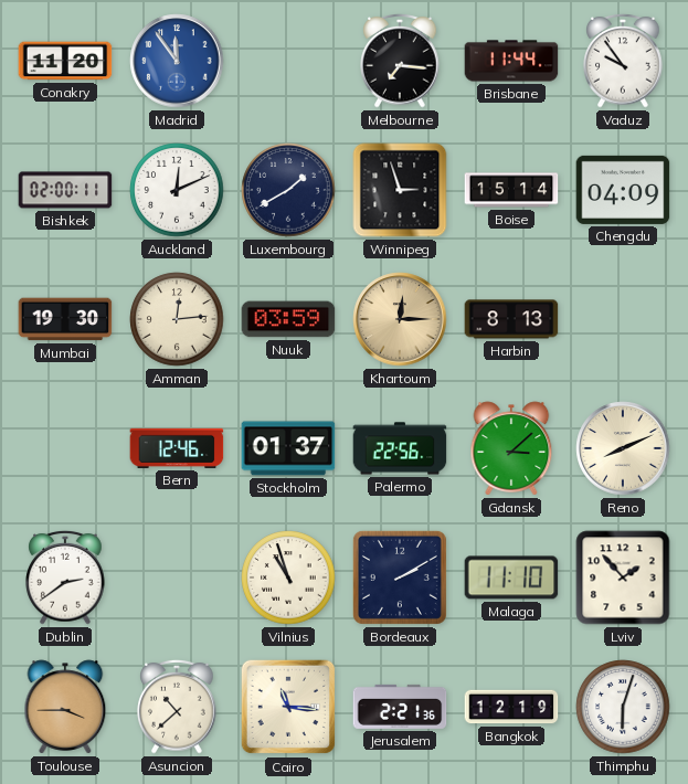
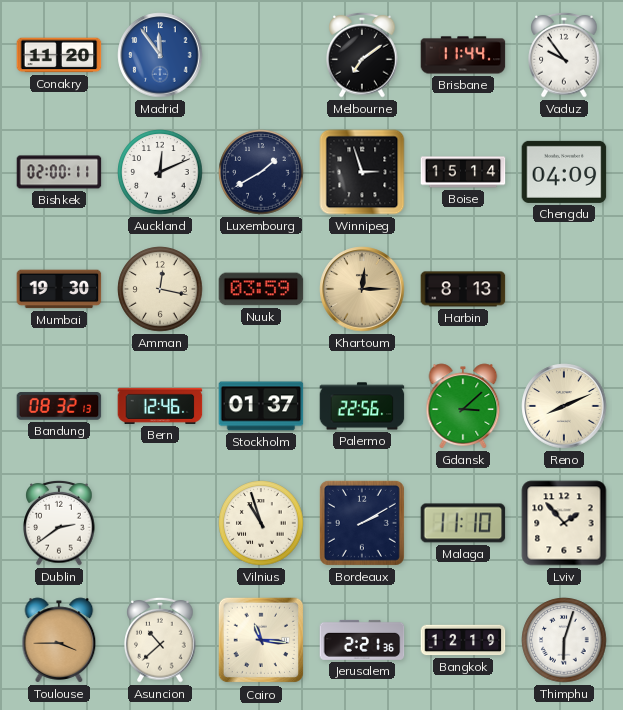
Melbourne: 7:16 -> 7:09 (362, 55)
Amman: 12:14 -> 12:17 (160, 289)
Bandung: none -> 08:32 (59, 406)
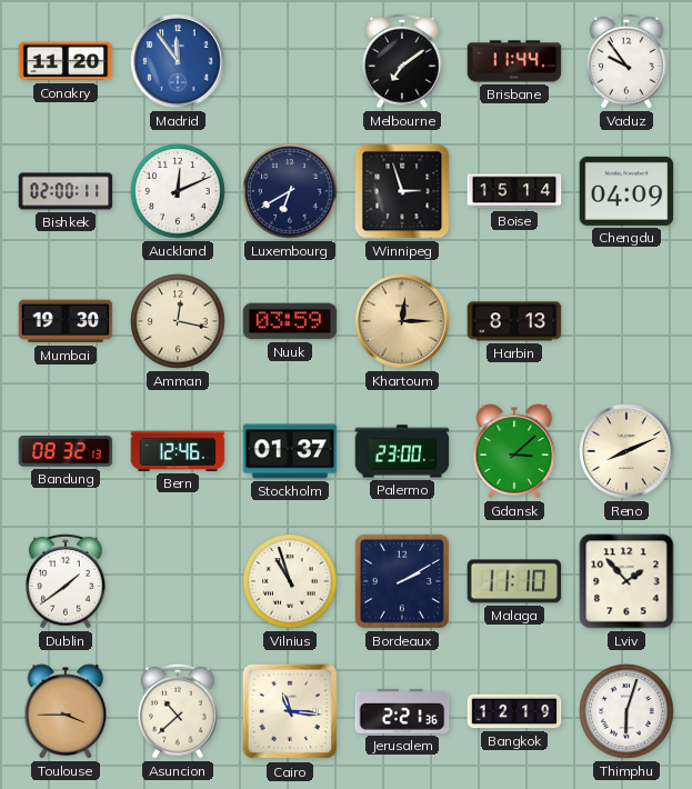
Luxembourg: 1:40 -> 6:40 (290, 191)
Palermo: 22:56 -> 23:00 (402, 451)
Dublin: 2:39 -> 1:39 (66, 581)
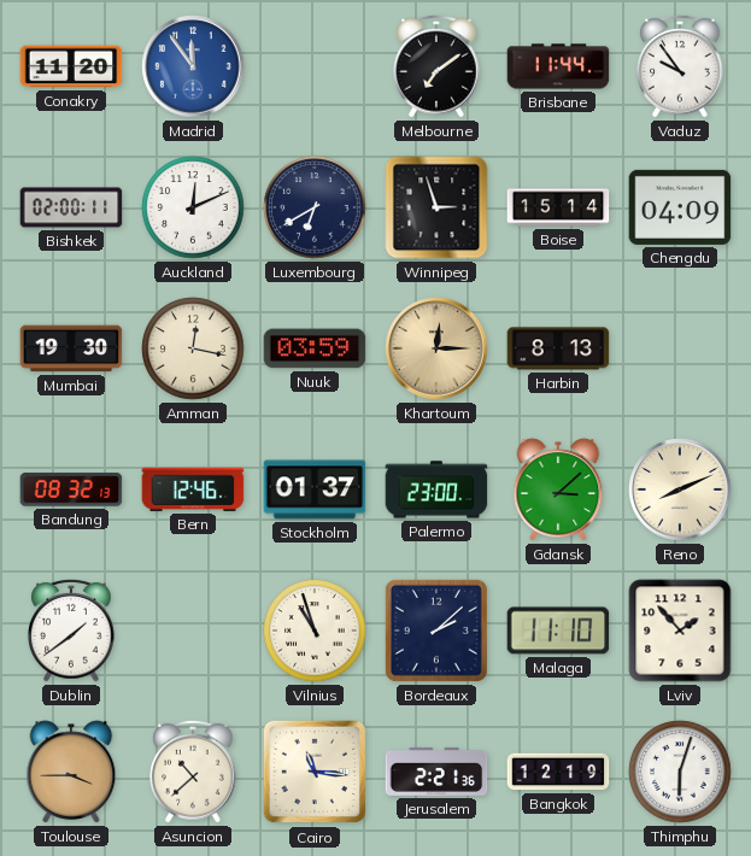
Bordeaux: 2:10 -> 2:08 (436, 631)
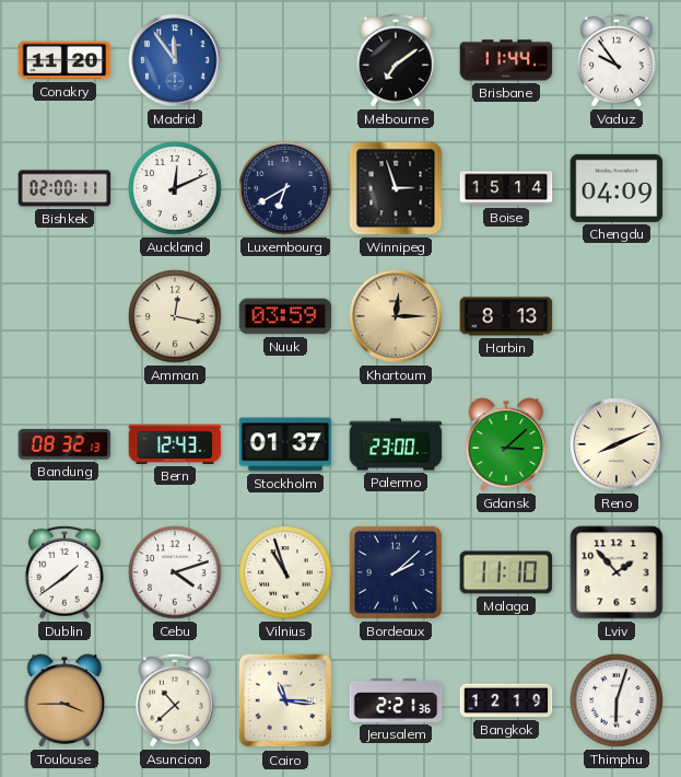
Mumbai: 19:30 -> none (71, 348)
Bern: 12:46 -> 12:43 (175, 444)
Cebu: none -> 4:12 (175, 572)
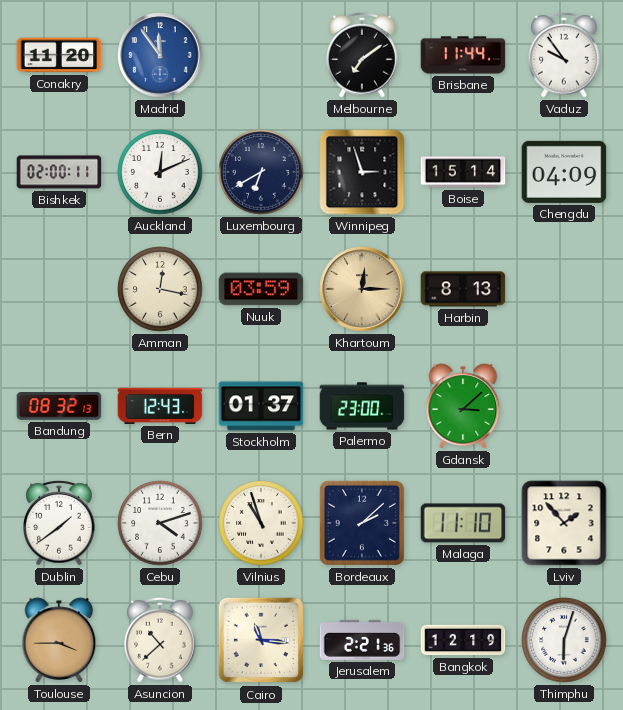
Reno: 8:11 -> none (617, 444)
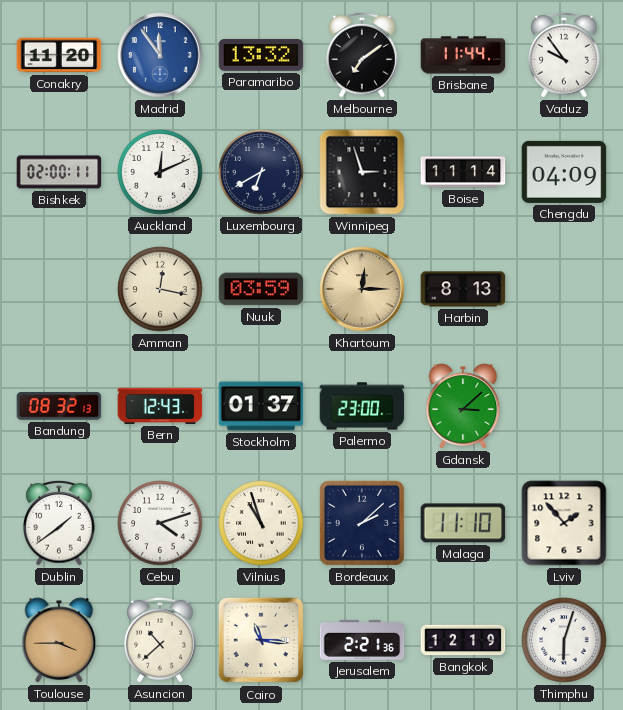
Paramaribo: none -> 13:32 (261, 55)
Boise: 15:14 -> 11:14 (463, 172)
